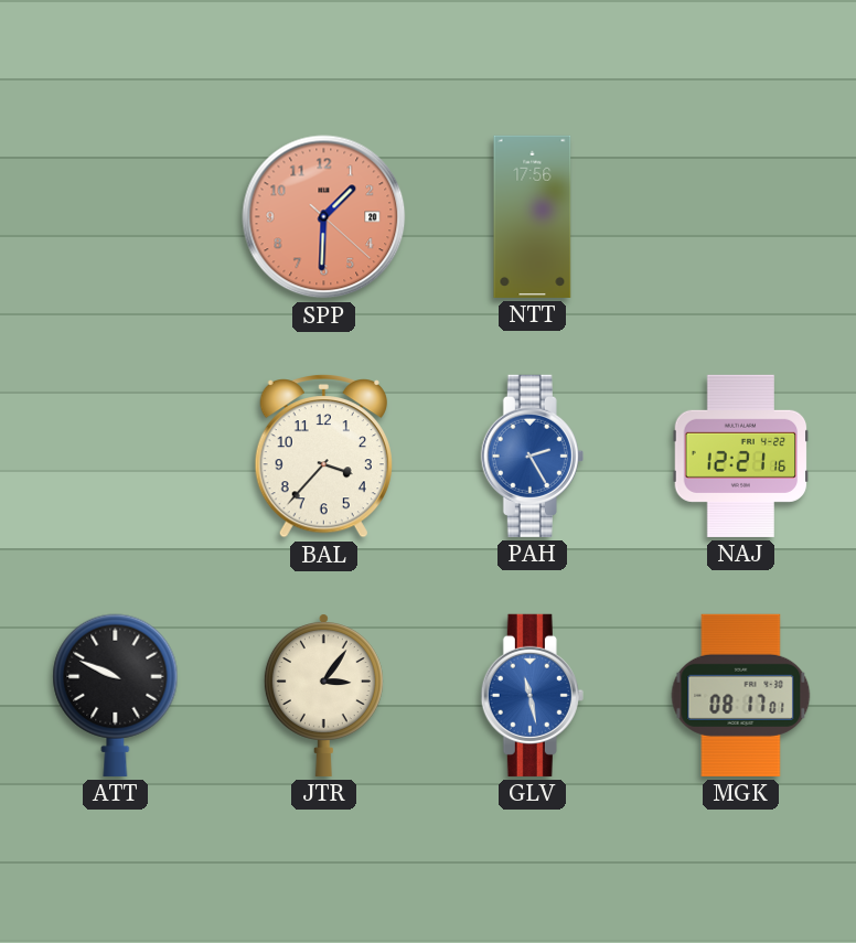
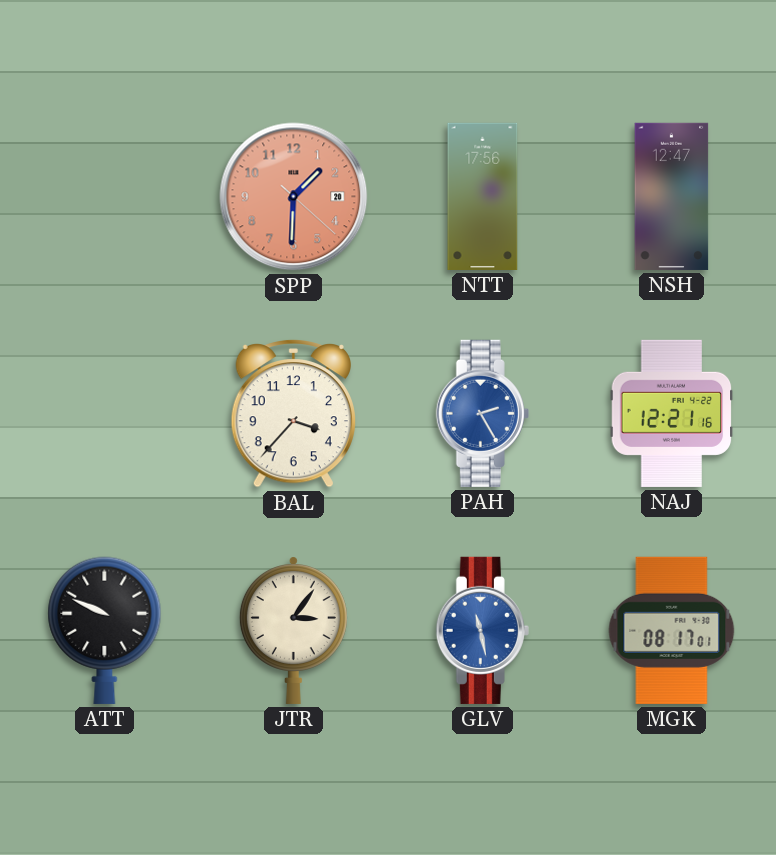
NSH: none -> 12:47 (672, 196)
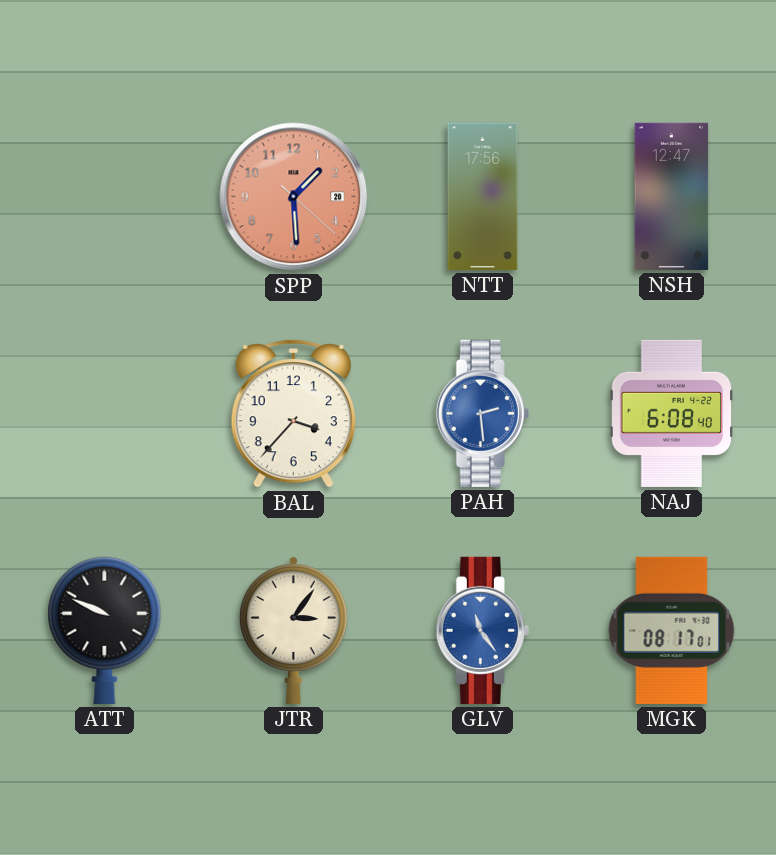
SPP: 1:30 -> 1:29 (294, 197)
PAH: 2:25 -> 2:29 (482, 413)
NAJ: 12:21 -> 6:08 (672, 413)
GLV: 11:28 -> 11:24 (482, 630)
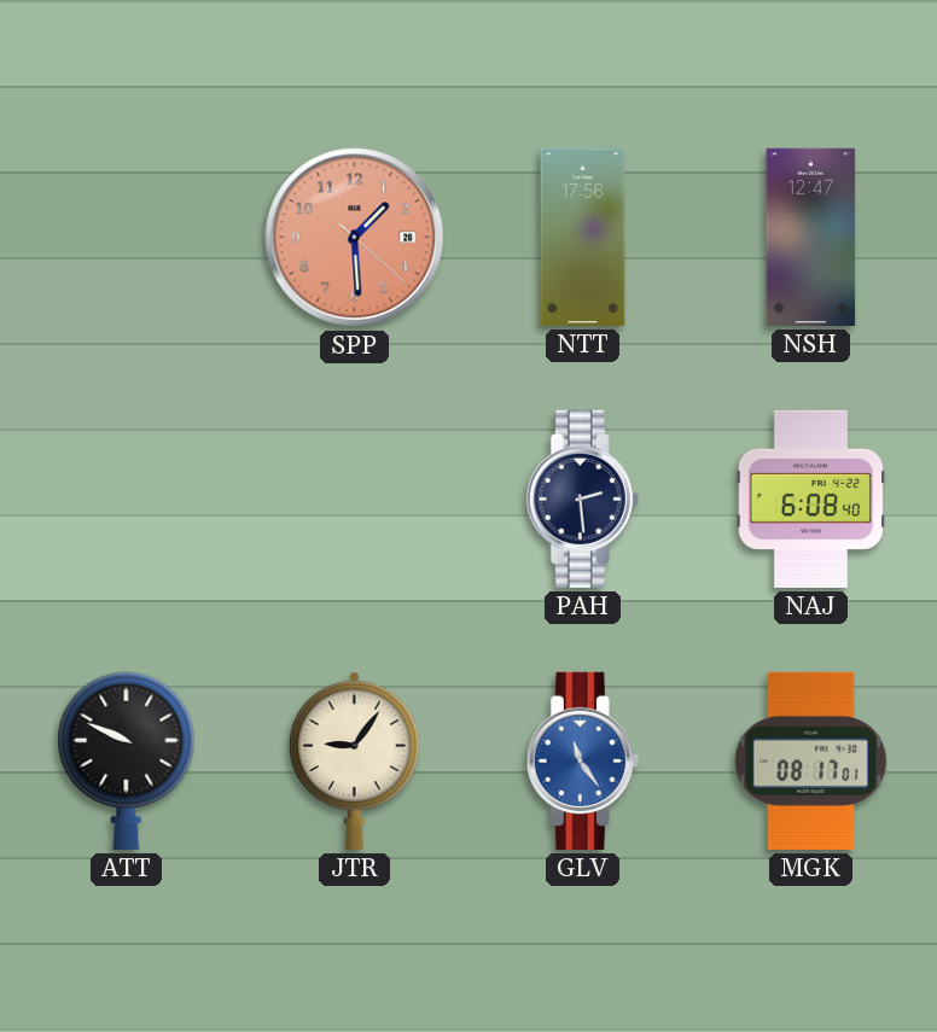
BAL: 3:37 -> none (293, 413)
PAH dial: blue -> navy (582, 498)
JTR: 3:06 -> 9:06 (354, 760)
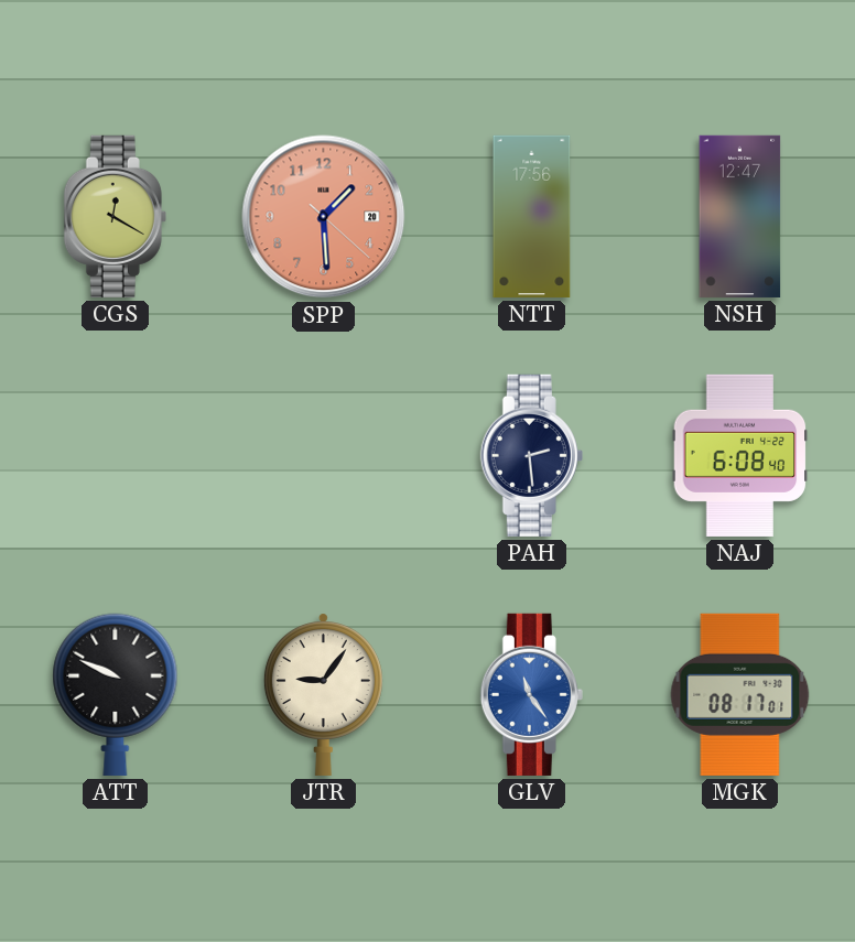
CGS: none -> 12:20 (115, 216)
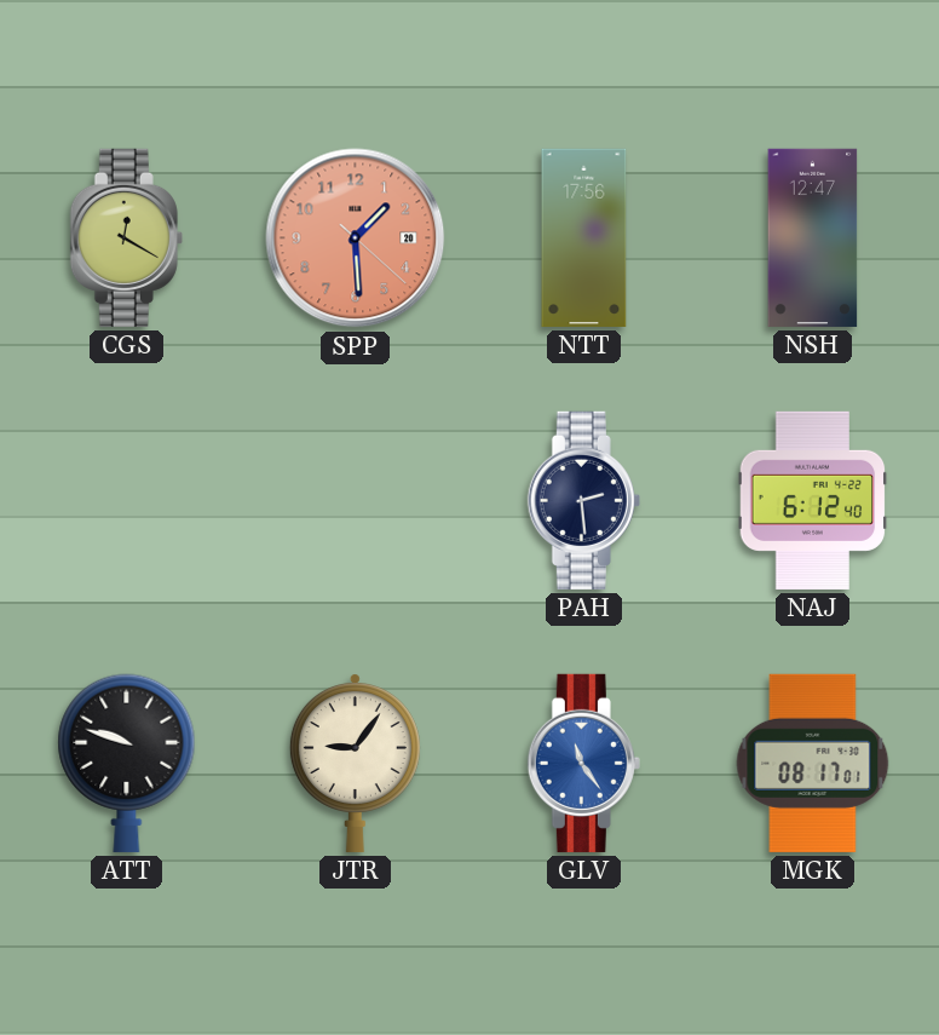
NAJ: 6:08 -> 6:12 (813, 500)
ATT: 9:49 -> 9:48 (127, 763)
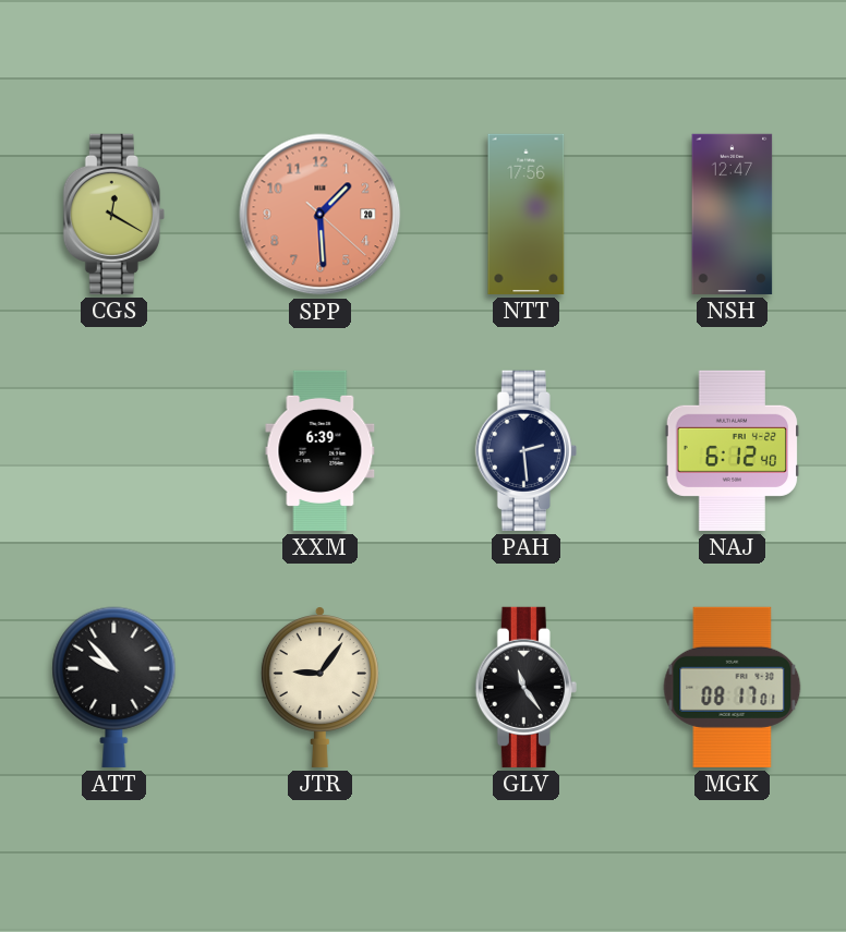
XXM: none -> 6:39 (321, 450)
ATT: 9:48 -> 9:53 (114, 687)
GLV dial: blue -> black (525, 687)
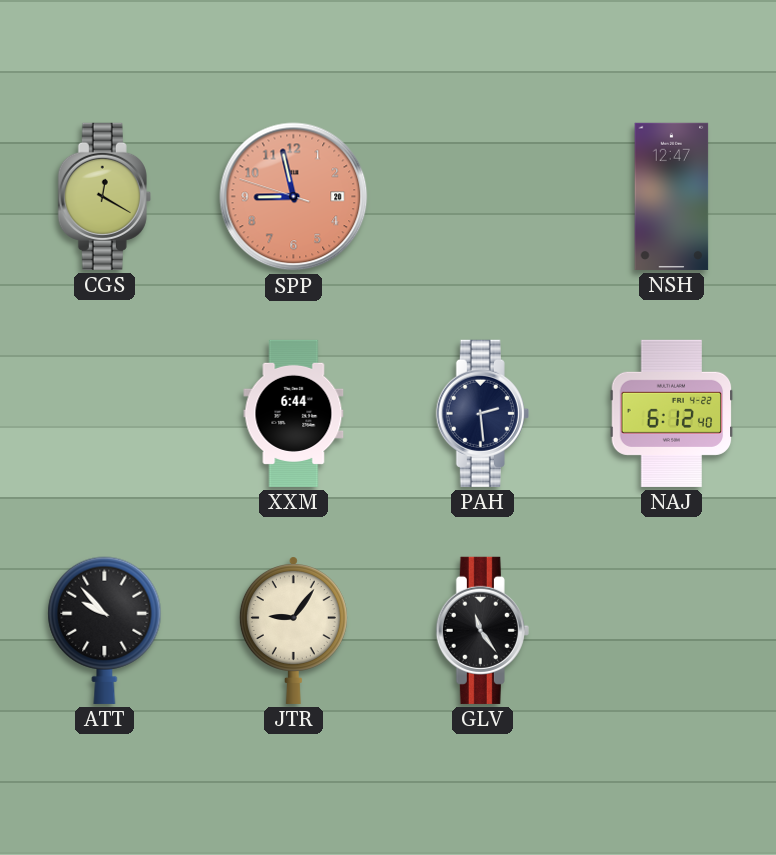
SPP: 1:29 -> 8:57 (294, 197)
NTT: 17:56 -> none (527, 214)
XXM: 6:39 -> 6:44 (294, 413)
MGK: 08:17 -> none (733, 687)
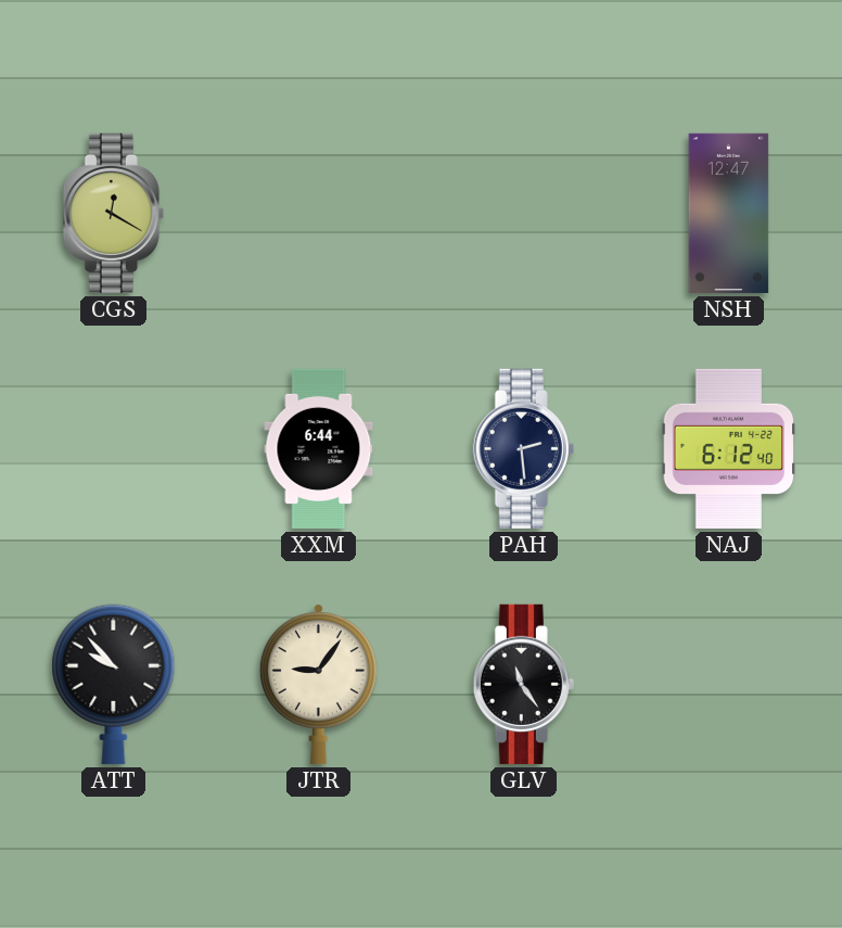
SPP: 8:57 -> none (294, 197)
